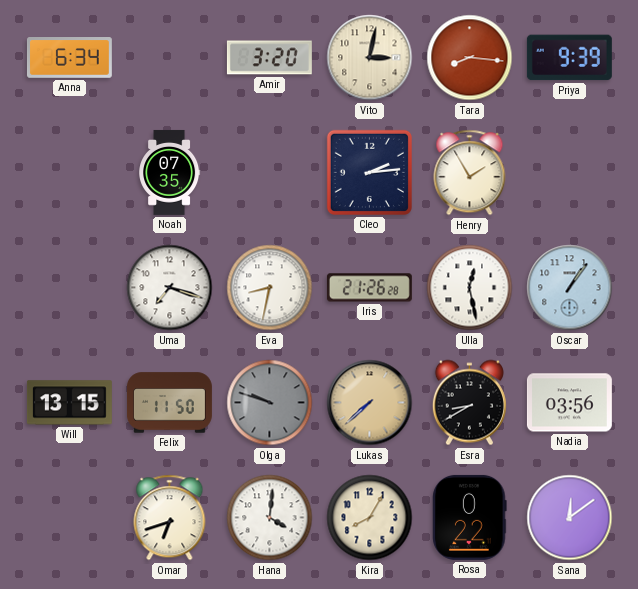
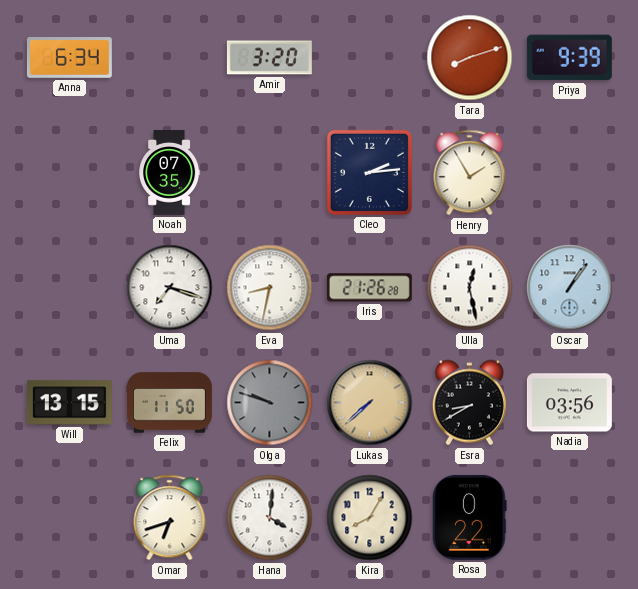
Vito: 3:02 -> none (370, 58)
Tara: 8:16 -> 8:12 (470, 58)
Sana: 12:09 -> none (570, 518)
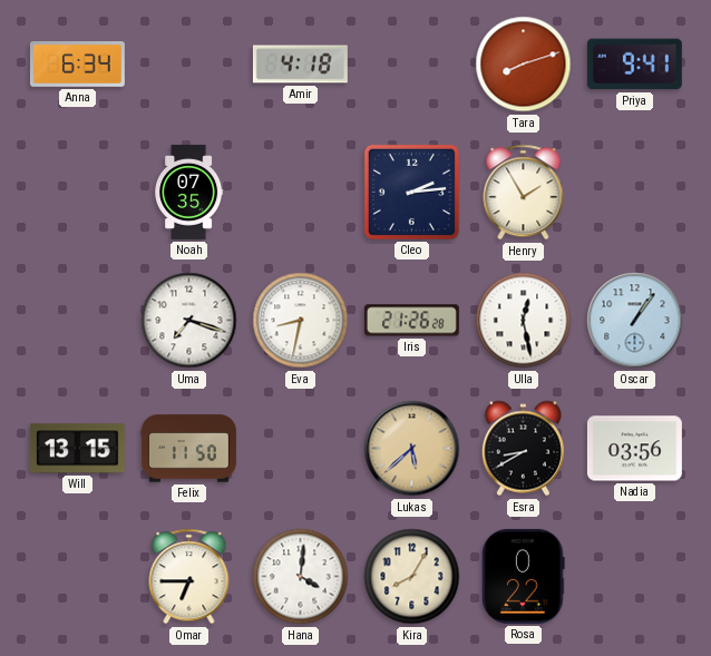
Amir: 3:20 -> 4:18 (300, 65)
Priya: 9:39 -> 9:41 (634, 65)
Olga: 9:48 -> none (270, 403)
Lukas: 7:38 -> 5:38 (412, 449)
Omar: 6:42 -> 6:45 (189, 577)
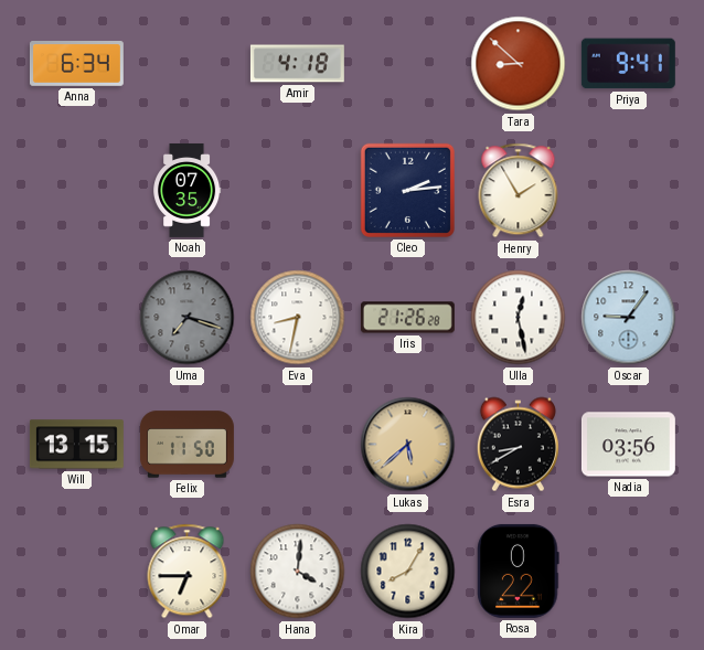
Tara: 8:12 -> 8:52 (519, 64)
Uma dial: white -> grey (188, 318)
Oscar: 1:06 -> 9:06 (629, 318)
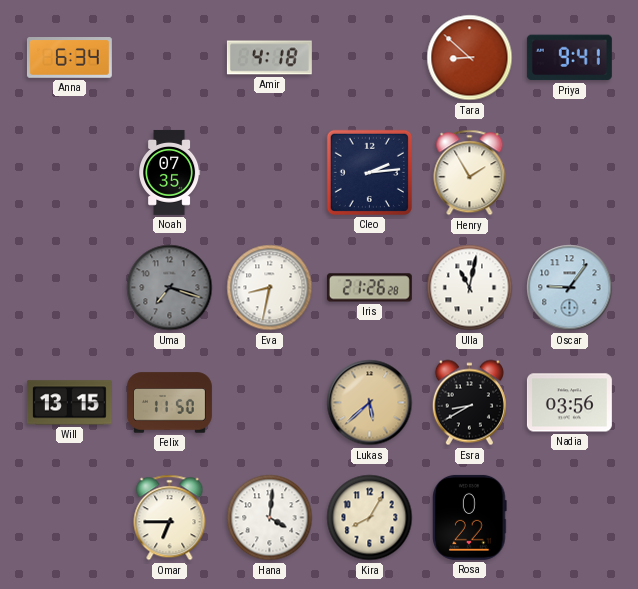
Ulla: 12:28 -> 11:02 (470, 288)
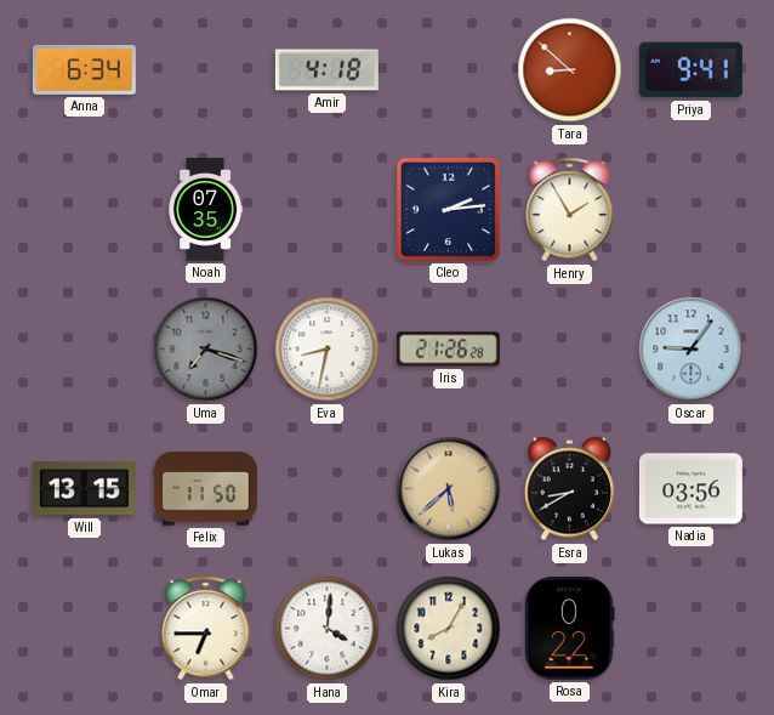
Ulla: 11:02 -> none (470, 288)
